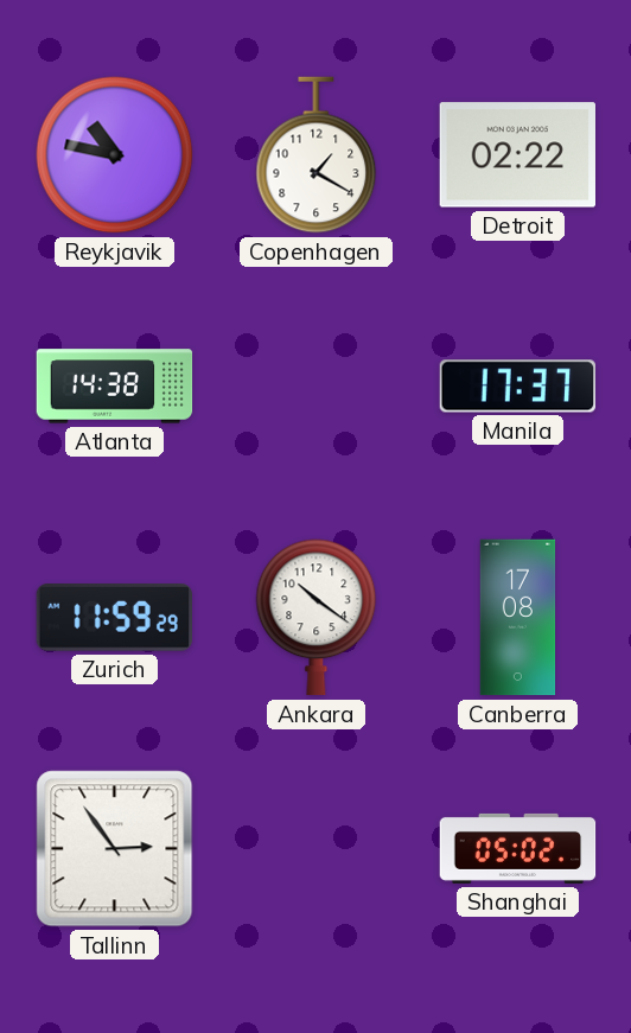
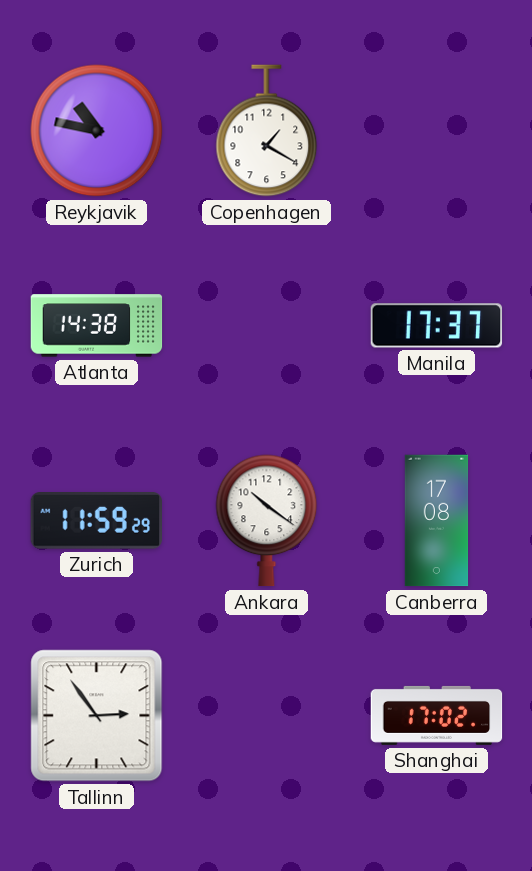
Detroit: 02:22 -> none (517, 155)
Shanghai: 05:02 -> 17:02 (437, 715)
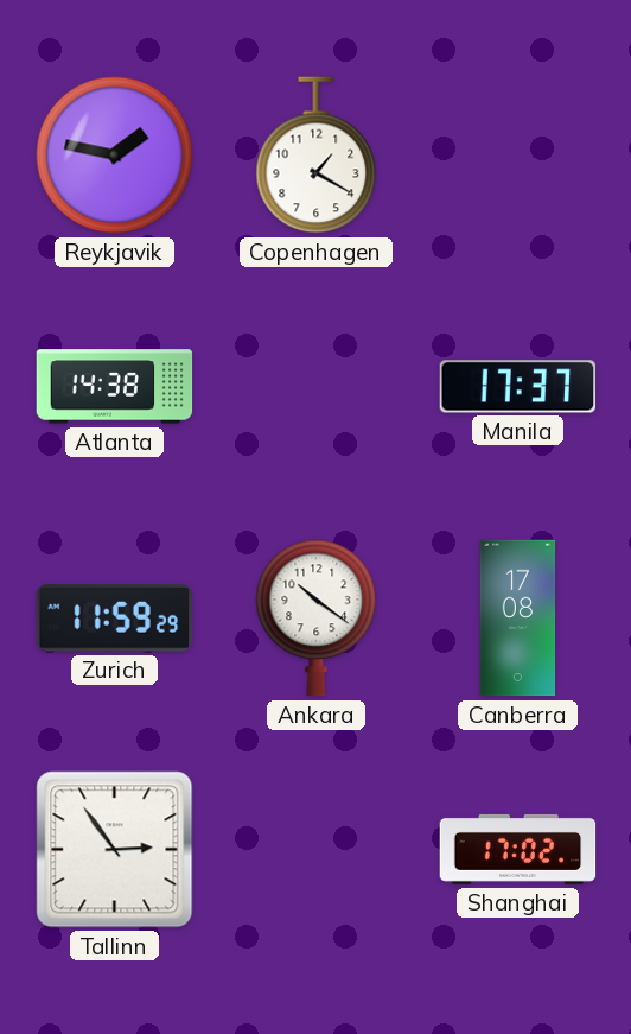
Reykjavik: 10:47 -> 1:47 (115, 156)
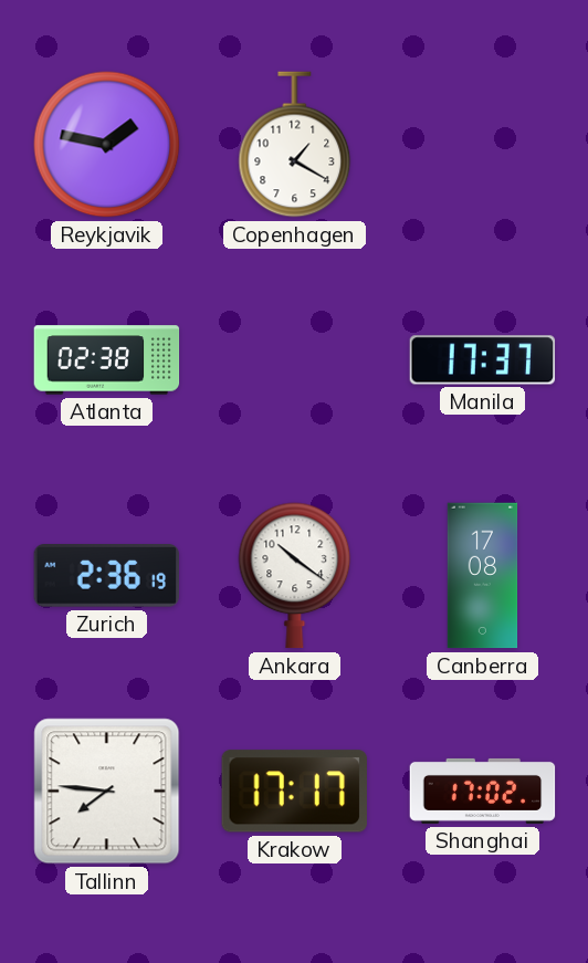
Atlanta: 14:38 -> 02:38 (107, 360)
Zurich: 11:59 -> 2:36 (106, 576)
Tallinn: 2:54 -> 7:46 (107, 792)
Krakow: none -> 17:17 (294, 792)
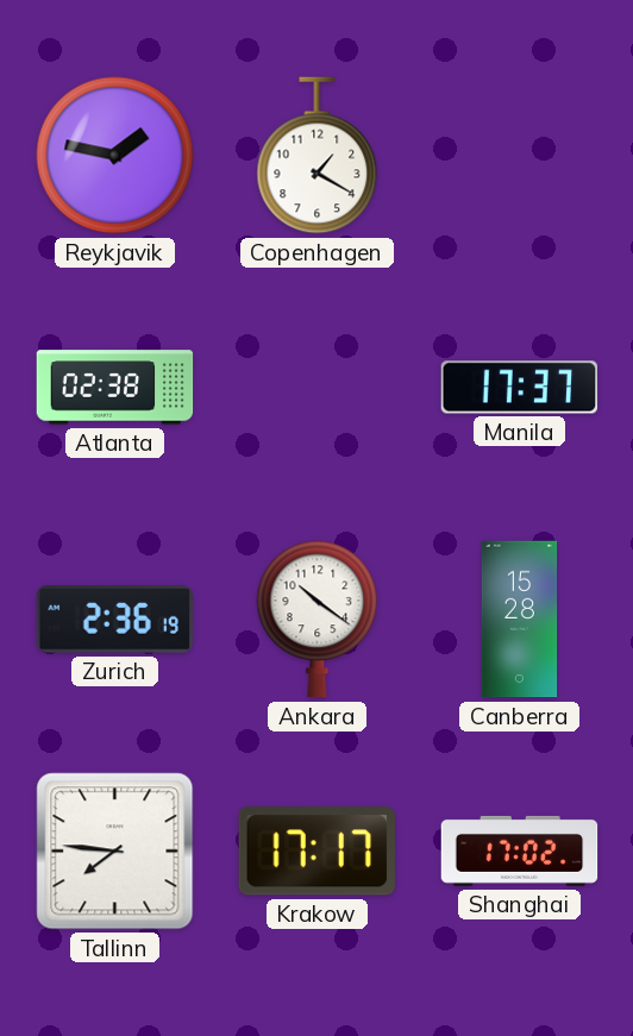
Canberra: 17:08 -> 15:28 (520, 620)
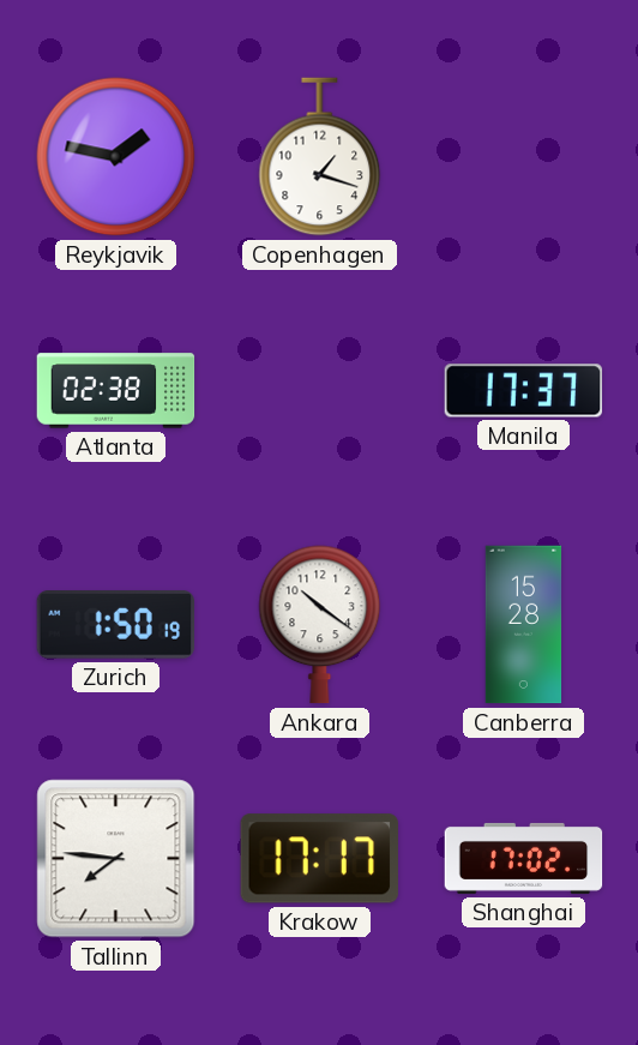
Copenhagen: 1:20 -> 1:18 (320, 157)
Zurich: 2:36 -> 1:50 (115, 625)
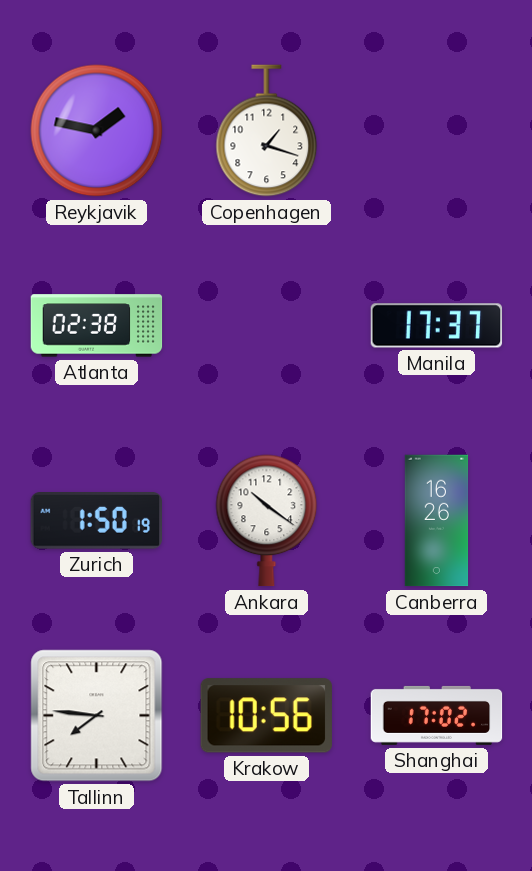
Canberra: 15:28 -> 16:26 (437, 521)
Krakow: 17:17 -> 10:56 (266, 716)
